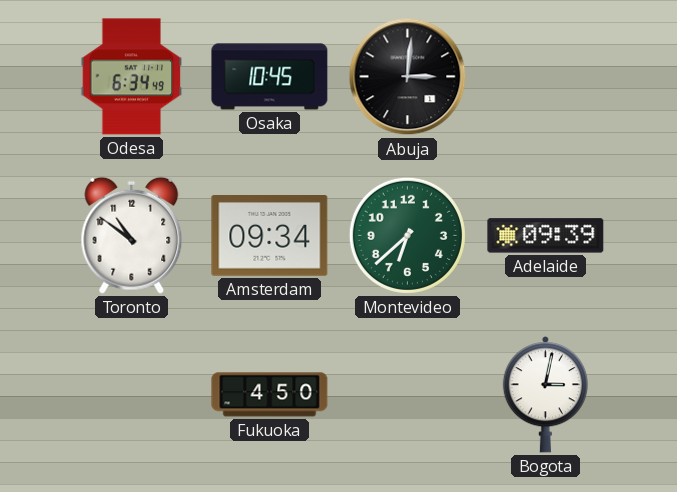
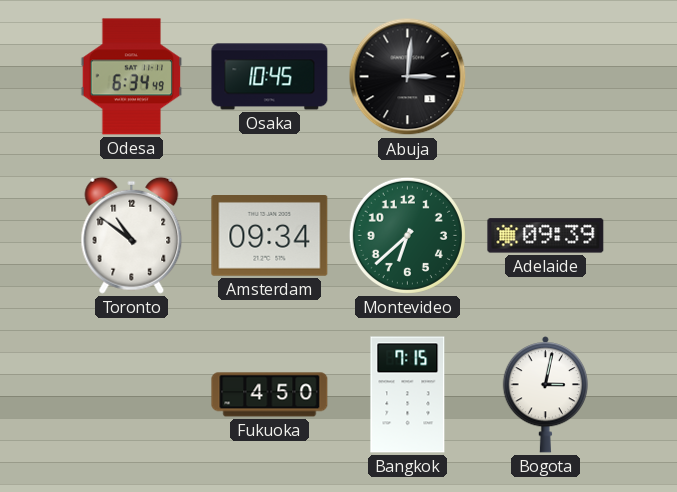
Bangkok: none -> 7:15 (408, 395)
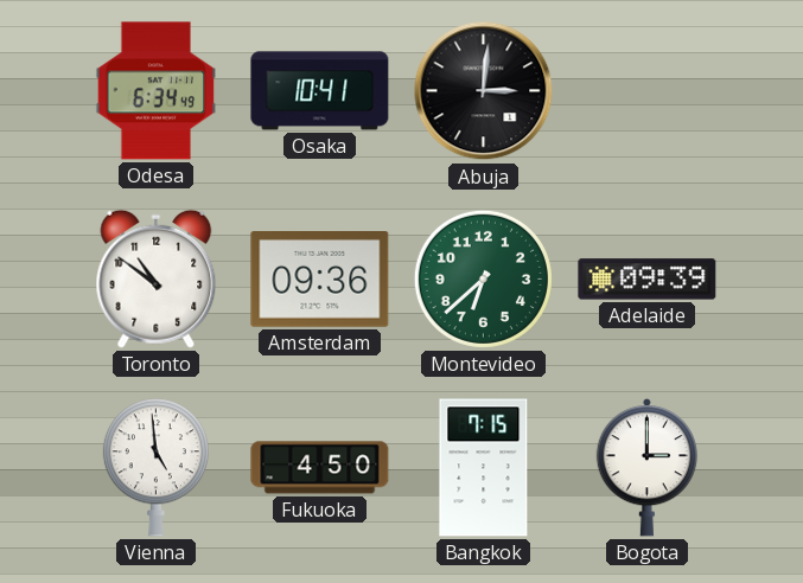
Osaka: 10:45 -> 10:41 (320, 91)
Amsterdam: 09:34 -> 09:36 (320, 280)
Vienna: none -> 4:59 (155, 468)
Bogota: 3:02 -> 3:00 (646, 468)
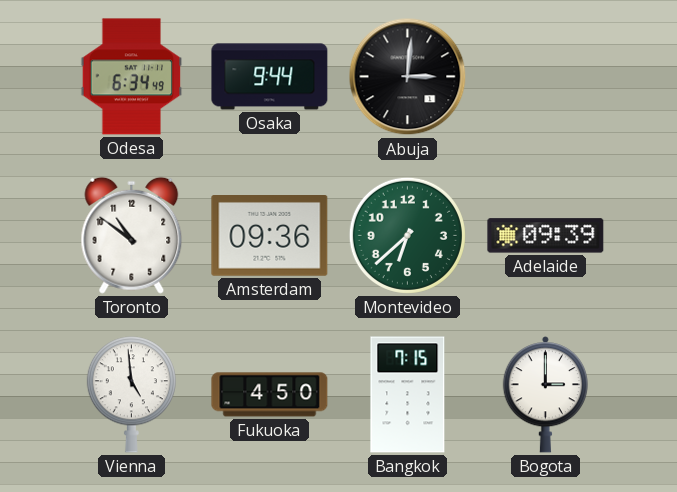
Osaka: 10:41 -> 9:44 (270, 77)
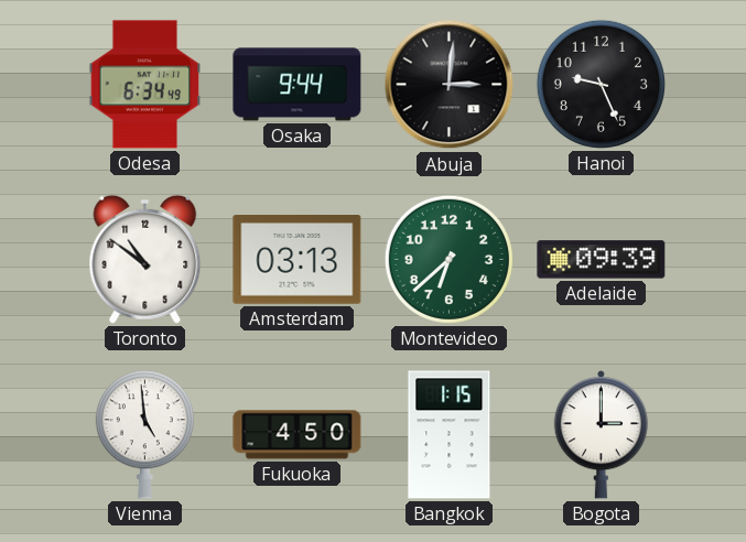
Hanoi: none -> 9:26 (601, 84)
Amsterdam: 09:36 -> 03:13 (298, 260)
Bangkok: 7:15 -> 1:15 (450, 435)
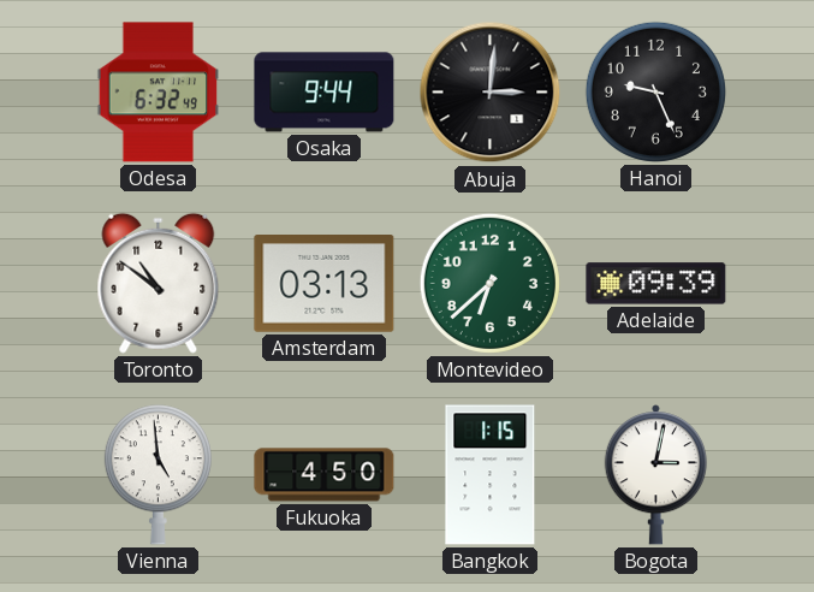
Odesa: 6:34 -> 6:32 (159, 93)
Bogota: 3:00 -> 3:02 (655, 475)
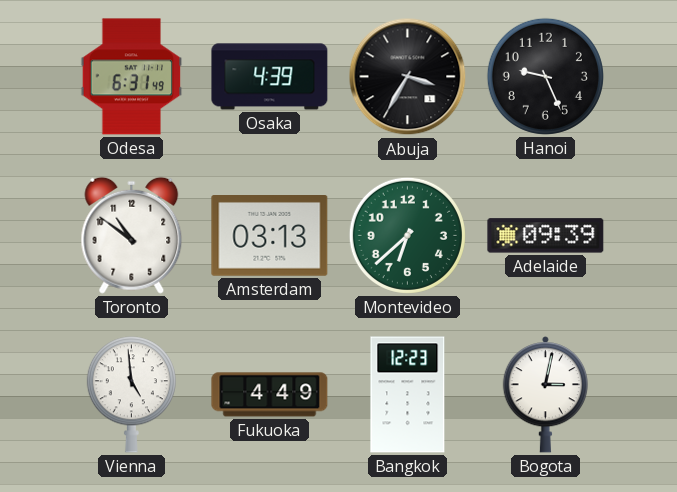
Odesa: 6:32 -> 6:31 (132, 77)
Osaka: 9:44 -> 4:39 (270, 77)
Abuja: 3:01 -> 3:35 (408, 77)
Fukuoka: 4:50 -> 4:49 (270, 395)
Bangkok: 1:15 -> 12:23 (408, 395)
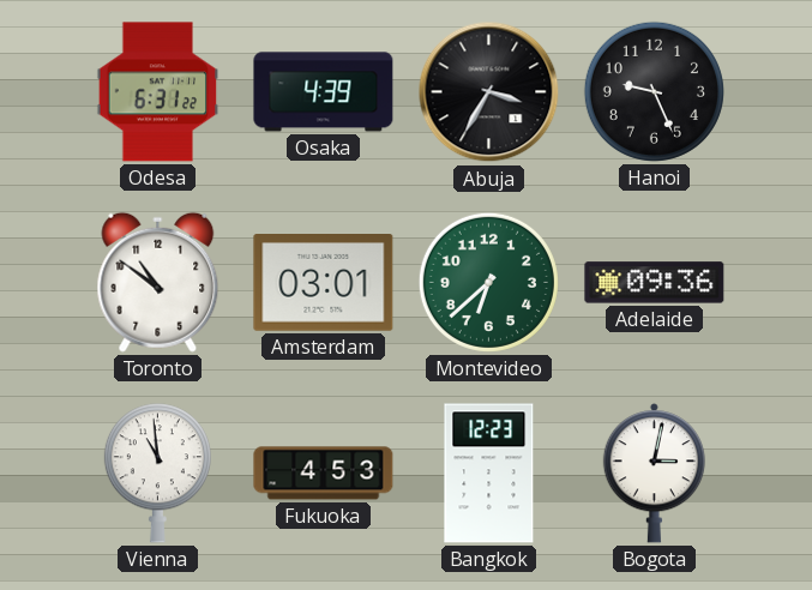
Odesa: 6:31:49 -> 6:31:22 (158, 92)
Amsterdam: 03:13 -> 03:01 (324, 283)
Adelaide: 09:39 -> 09:36 (655, 283)
Vienna: 4:59 -> 10:59 (157, 474)
Fukuoka: 4:49 -> 4:53 (324, 474)
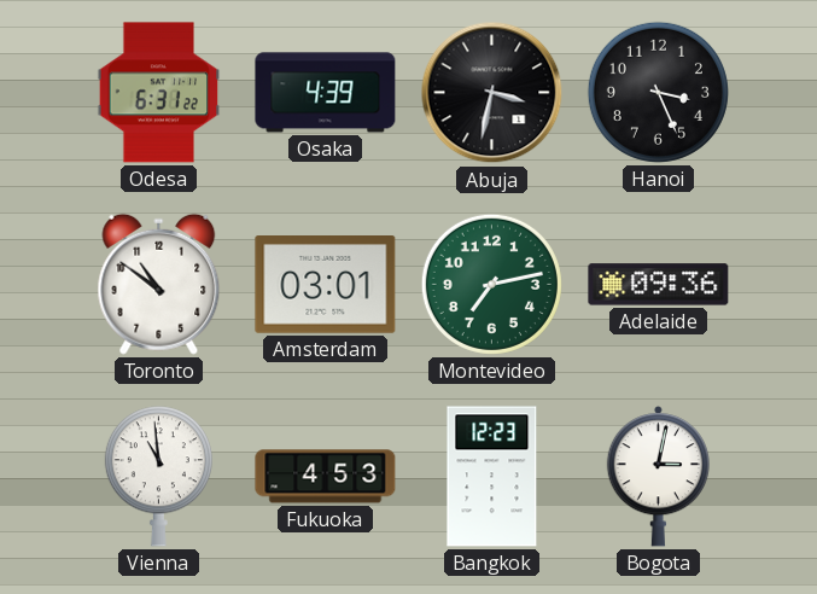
Abuja: 3:35 -> 3:32 (492, 93)
Hanoi: 9:26 -> 3:26 (658, 92)
Montevideo: 6:38 -> 7:13 (491, 284)
